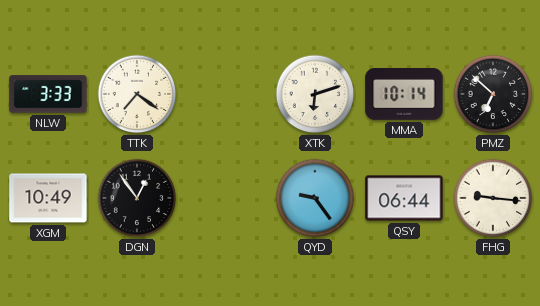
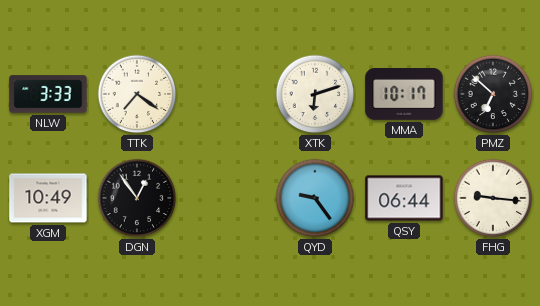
MMA: 10:14 -> 10:17 (404, 94)
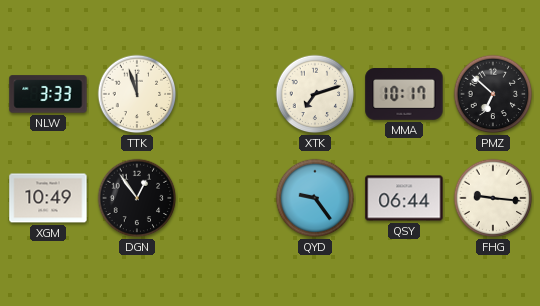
TTK: 7:21 -> 11:57 (137, 94)
XTK: 6:12 -> 7:12 (315, 94)
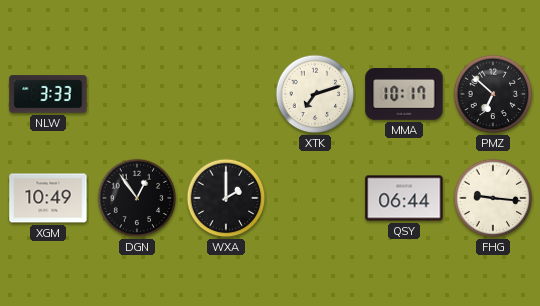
TTK: 11:57 -> none (137, 94)
WXA: none -> 2:00 (226, 198)
QYD: 9:24 -> none (315, 198)
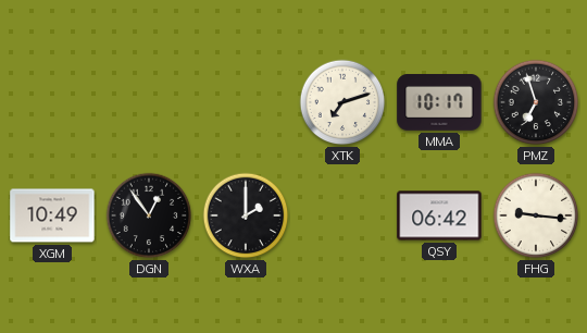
NLW: 3:33 -> none (48, 94)
PMZ: 6:52 -> 6:57 (536, 102)
QSY: 06:44 -> 06:42 (439, 215)
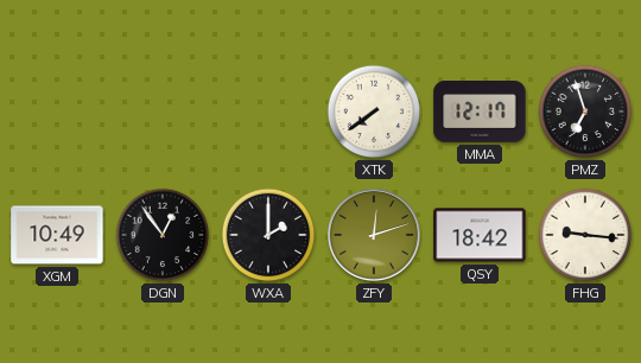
XTK: 7:12 -> 7:39 (374, 112)
MMA: 10:17 -> 12:17 (480, 112)
ZFY: none -> 12:12 (374, 235)
QSY: 06:42 -> 18:42 (480, 235)
